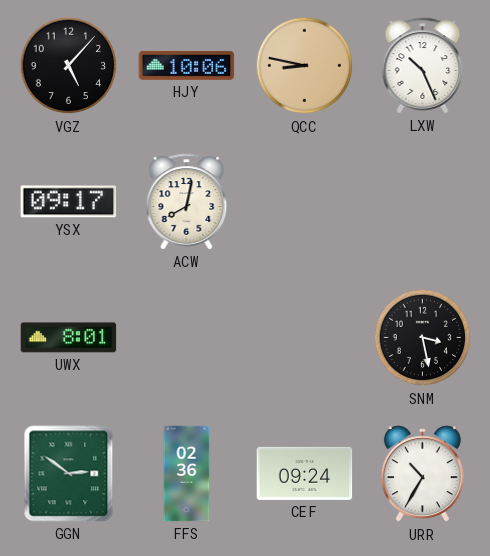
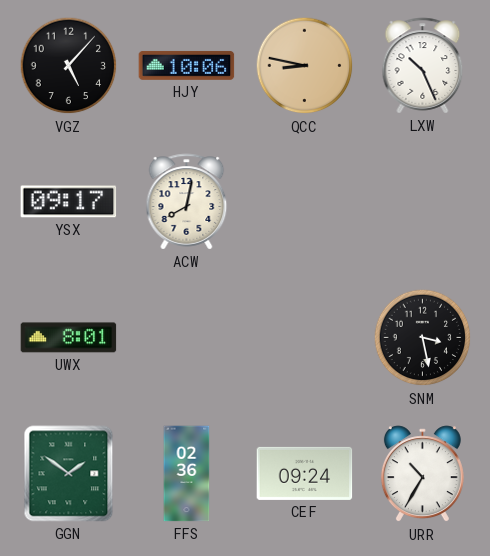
GGN: 2:51 -> 1:51 (69, 474)
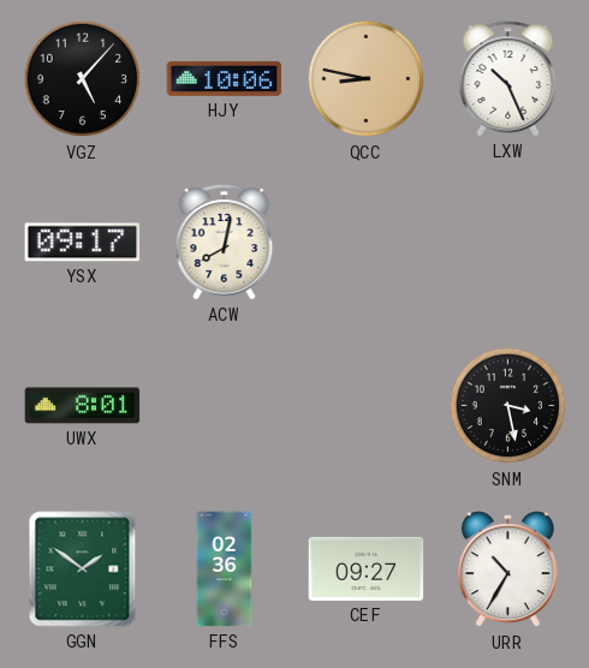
CEF: 09:24 -> 09:27 (367, 568)
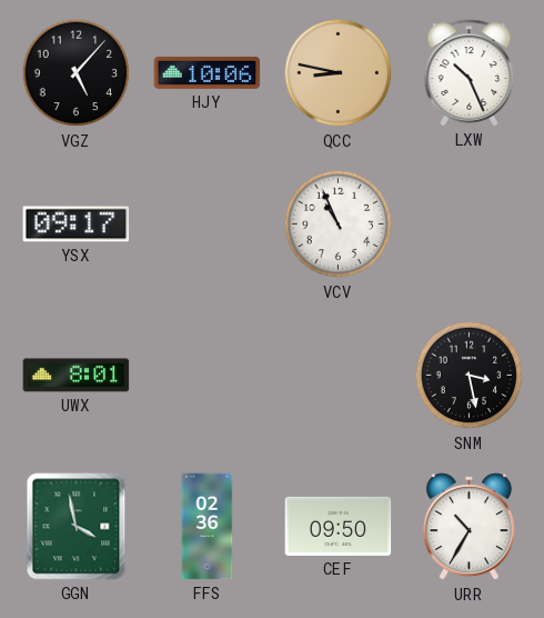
ACW: 8:02 -> none (225, 243)
VCV: none -> 10:56 (339, 225)
GGN: 1:51 -> 3:58 (77, 527)
CEF: 09:27 -> 09:50 (339, 526)
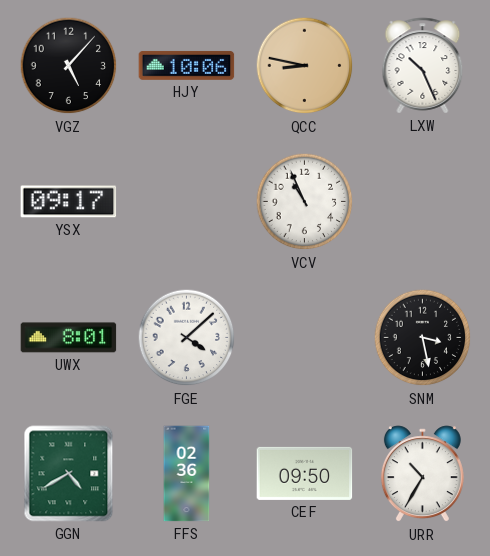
FGE: none -> 4:08 (187, 338)
GGN: 3:58 -> 4:40 (69, 474)
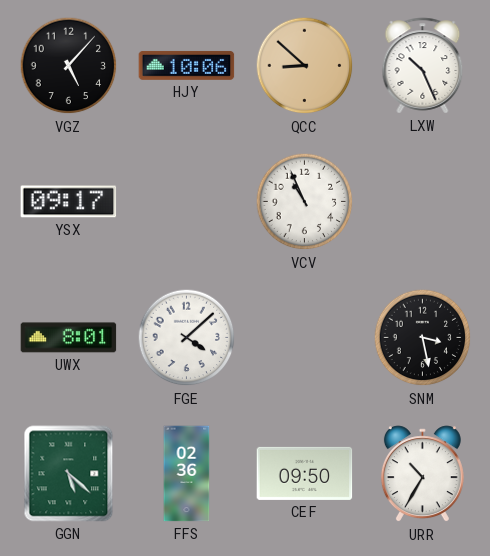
QCC: 8:47 -> 8:52 (305, 66)
GGN: 4:40 -> 5:22 (69, 474)
